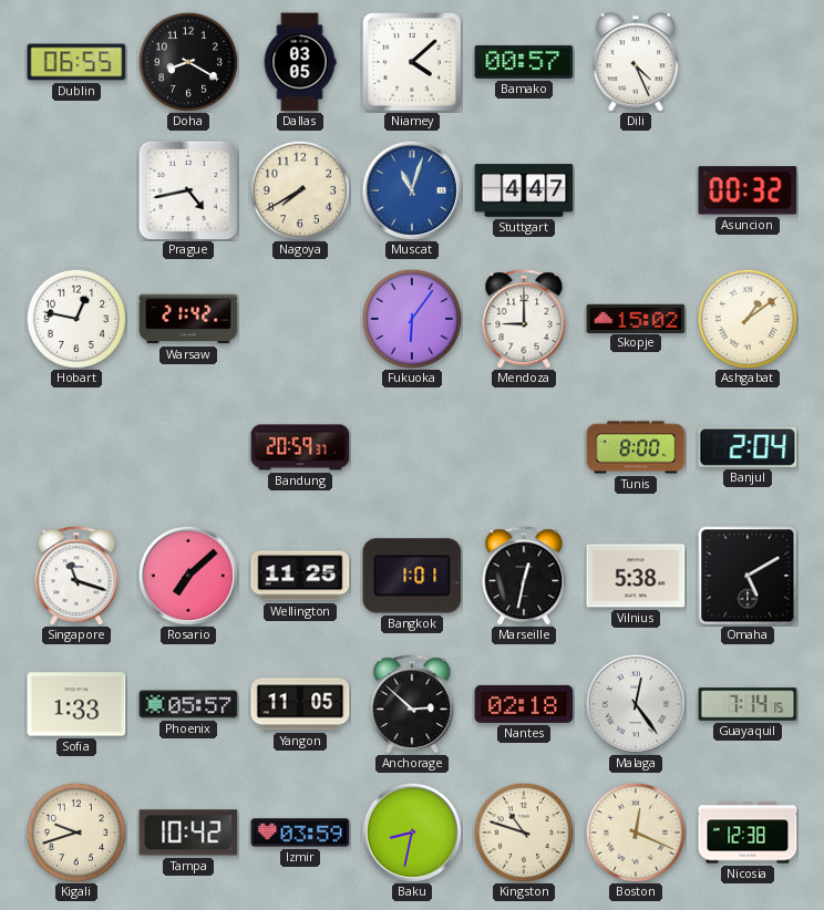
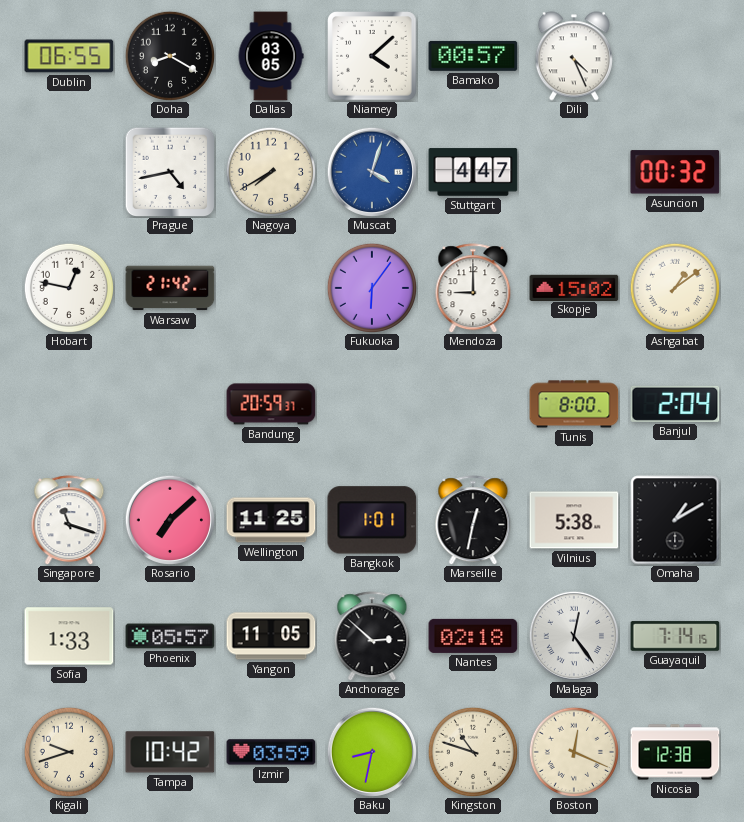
Muscat: 11:03 -> 4:03 (372, 172)
Omaha: 5:10 -> 1:10 (675, 520)
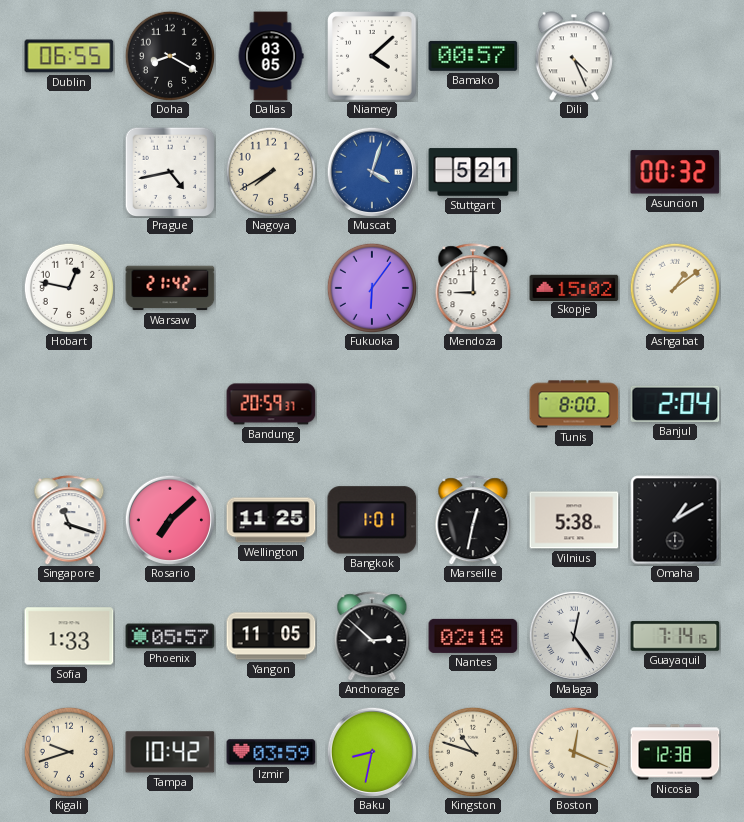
Stuttgart: 4:47 -> 5:21 (473, 172)
